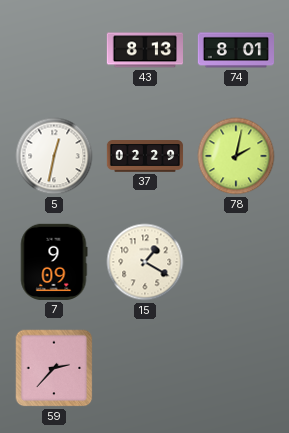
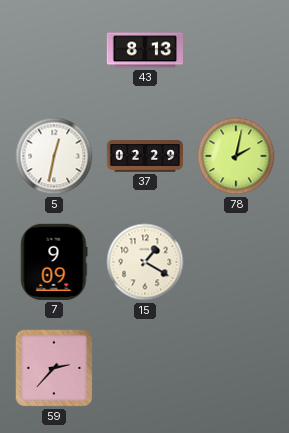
74: 8:01 -> none (235, 50)
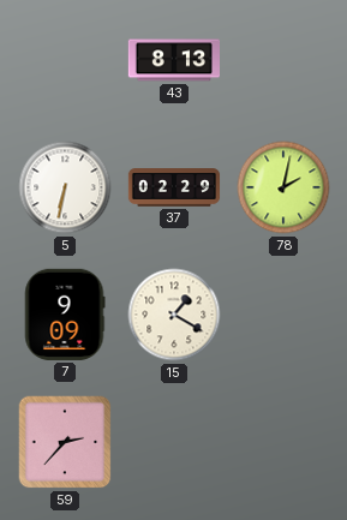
5: 12:32 -> 6:32 (65, 187)
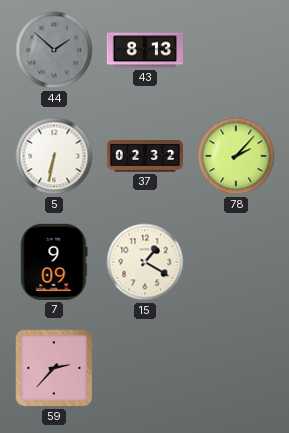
44: none -> 1:52 (54, 50)
37: 02:29 -> 02:32 (145, 156)
78: 2:02 -> 2:07 (236, 156)
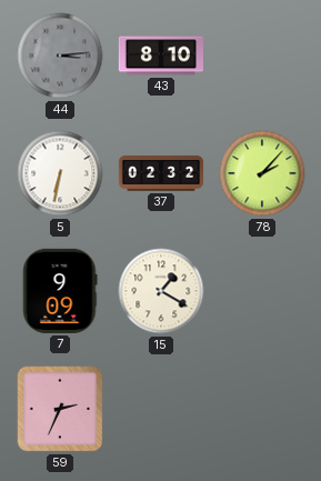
44: 1:52 -> 3:14 (60, 56)
43: 8:13 -> 8:10 (160, 56)
59: 2:37 -> 2:34 (60, 409)
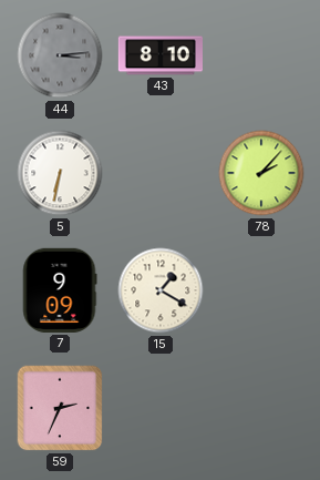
37: 02:32 -> none (161, 173)
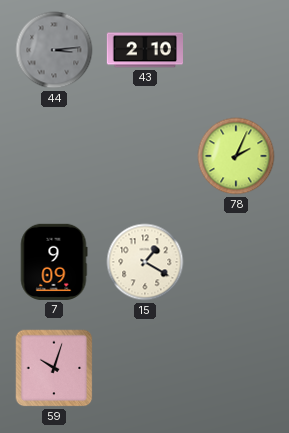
43: 8:10 -> 2:10 (144, 50)
5: 6:32 -> none (60, 173)
78: 2:07 -> 2:04 (236, 156)
59: 2:34 -> 10:03 (54, 368)
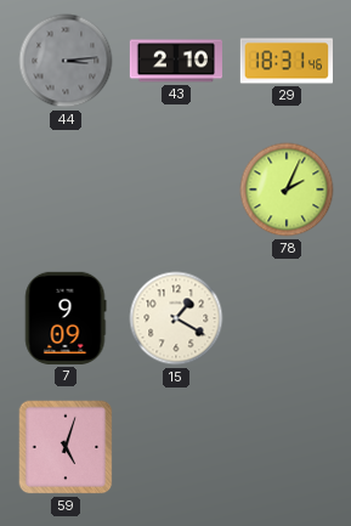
29: none -> 18:31 (285, 61)
59: 10:03 -> 5:03 (66, 447)
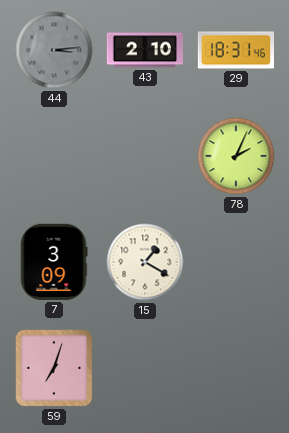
7: 9:09 -> 3:09 (54, 262)
59: 5:03 -> 7:03 (54, 368)
